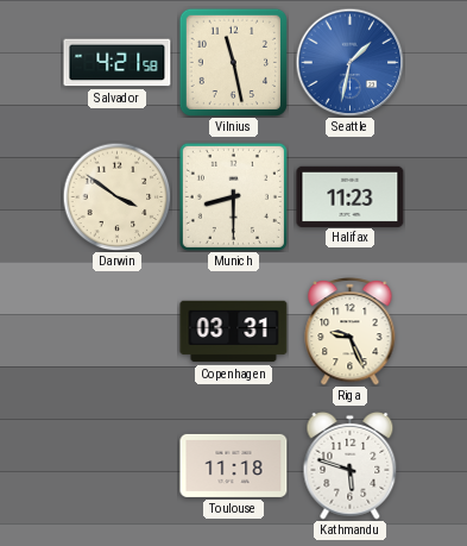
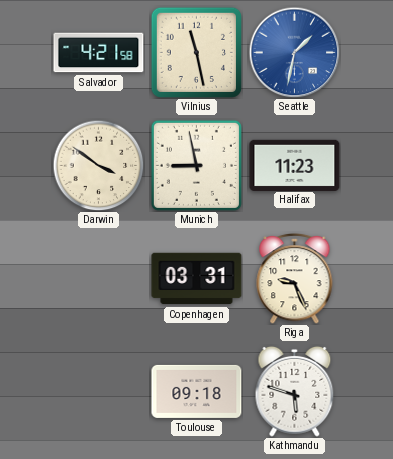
Munich: 8:30 -> 8:58 (196, 165)
Toulouse: 11:18 -> 09:18 (197, 391)
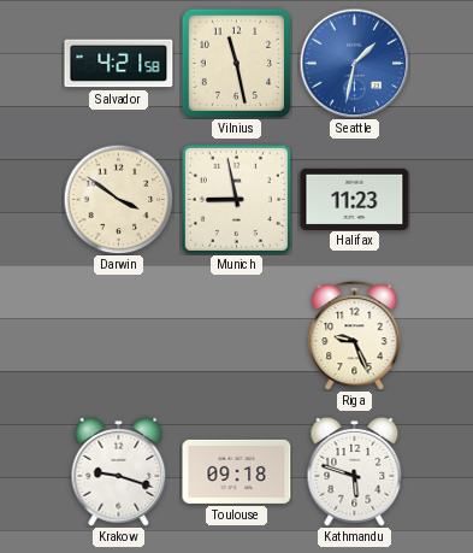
Copenhagen: 03:31 -> none (197, 279)
Krakow: none -> 9:18 (119, 471)
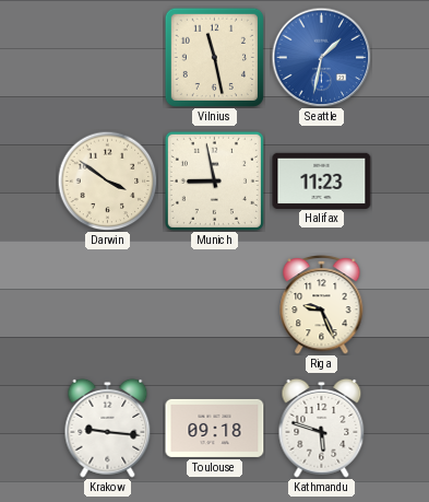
Salvador: 4:21 -> none (119, 64)
Krakow: 9:18 -> 9:16 (108, 428)
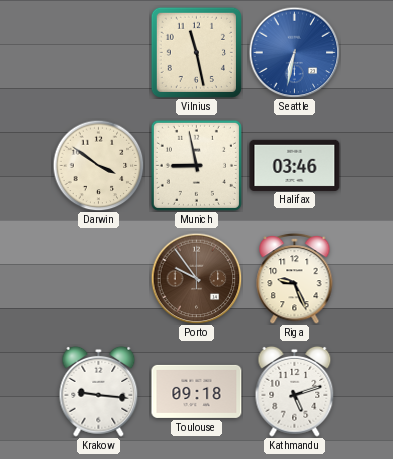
Seattle: 1:32 -> 6:32 (294, 52)
Halifax: 11:23 -> 03:46 (295, 165)
Porto: none -> 9:54 (196, 278)
Kathmandu: 5:48 -> 5:12 (295, 391)
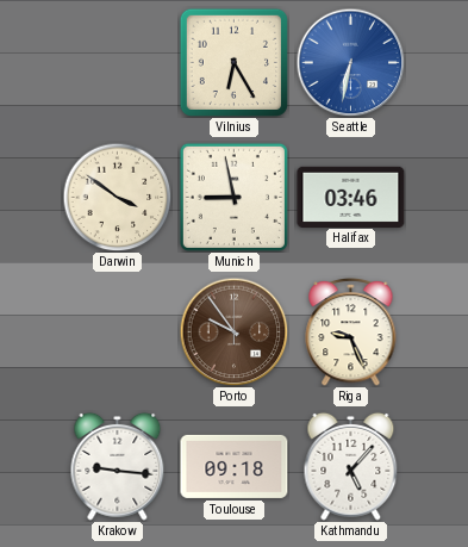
Vilnius: 11:28 -> 6:25 (233, 62)
Kathmandu: 5:12 -> 5:07 (351, 466)
